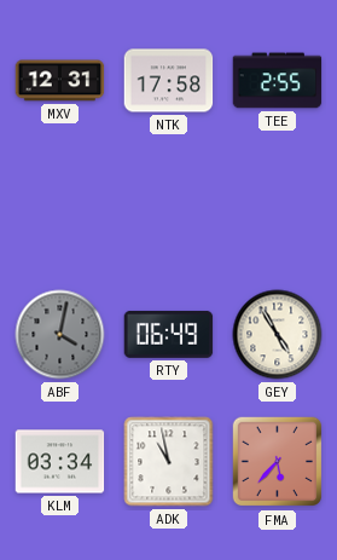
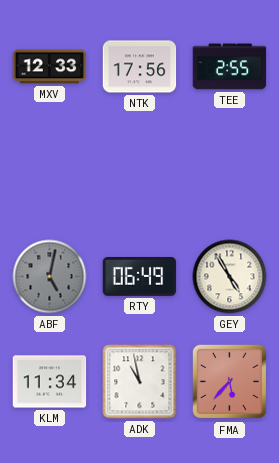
MXV: 12:31 -> 12:33 (50, 67)
NTK: 17:58 -> 17:56 (140, 67)
ABF: 4:02 -> 5:02 (50, 277)
KLM: 03:34 -> 11:34 (50, 382)
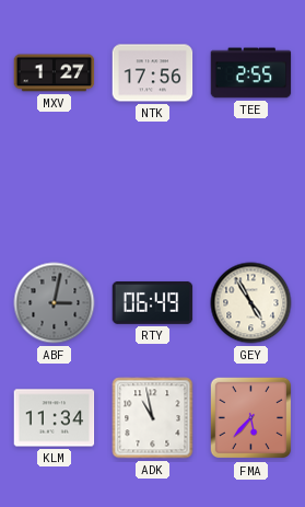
MXV: 12:33 -> 1:27 (55, 73)
ABF: 5:02 -> 3:02 (55, 303)
